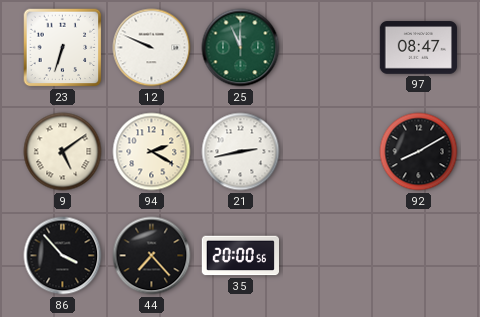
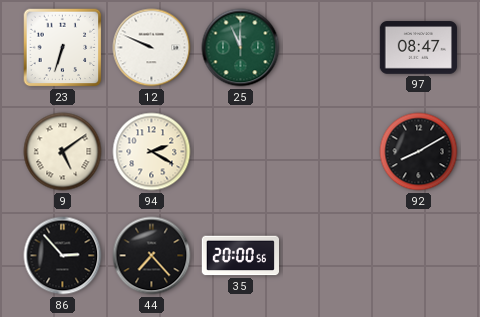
21: 2:43 -> none (241, 152)
86: 3:53 -> 2:53 (63, 256)
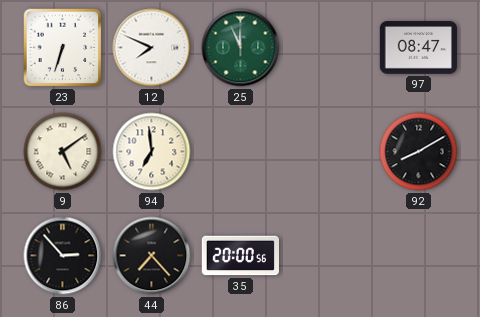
12: 9:49 -> 7:49 (152, 48)
94: 2:20 -> 6:59 (152, 152)
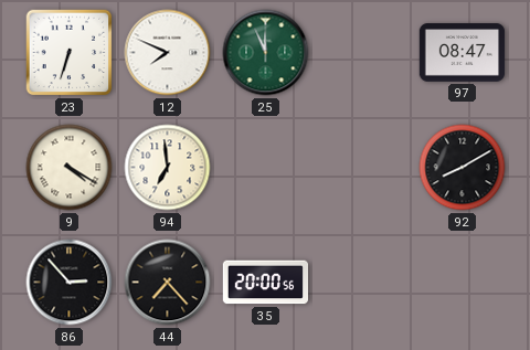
9: 5:09 -> 4:20 (70, 168)
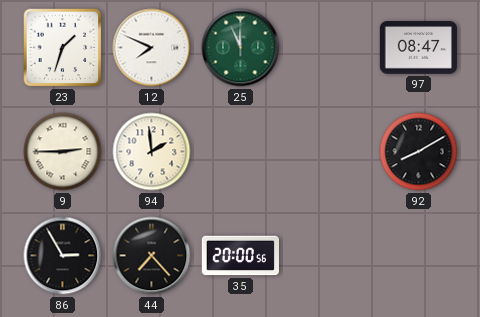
23: 6:33 -> 1:33 (63, 48)
9: 4:20 -> 2:45 (63, 152)
94: 6:59 -> 1:59 (152, 152)
86: 2:53 -> 2:55 (63, 256)
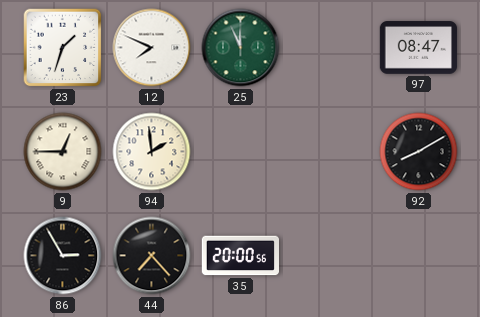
9: 2:45 -> 12:45 (63, 152)
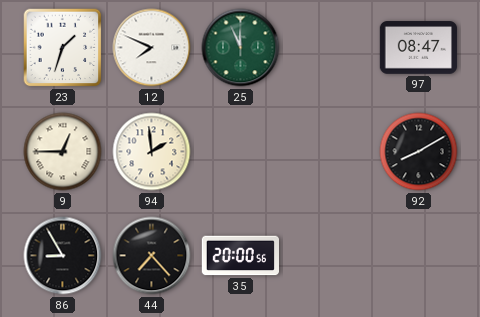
86: 2:55 -> 8:55 (63, 256)
